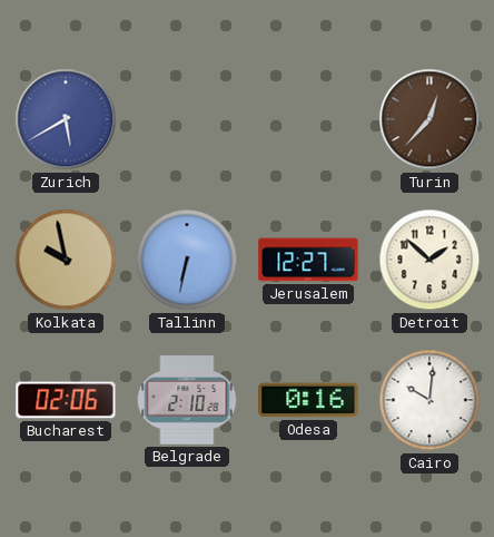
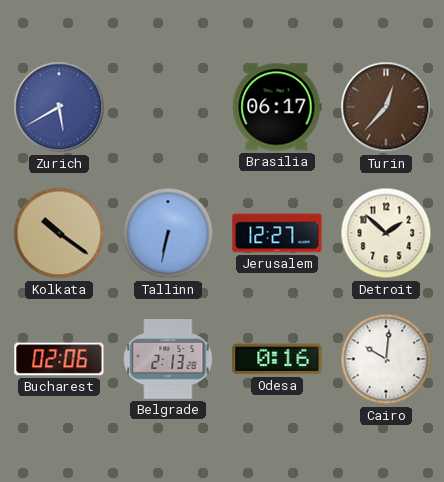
Brasilia: none -> 06:17 (277, 107)
Kolkata: 9:58 -> 10:21 (59, 233)
Belgrade: 2:10 -> 2:13 (168, 359)
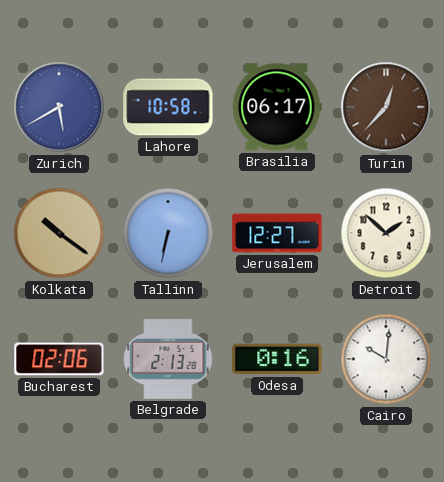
Lahore: none -> 10:58 (168, 107)
